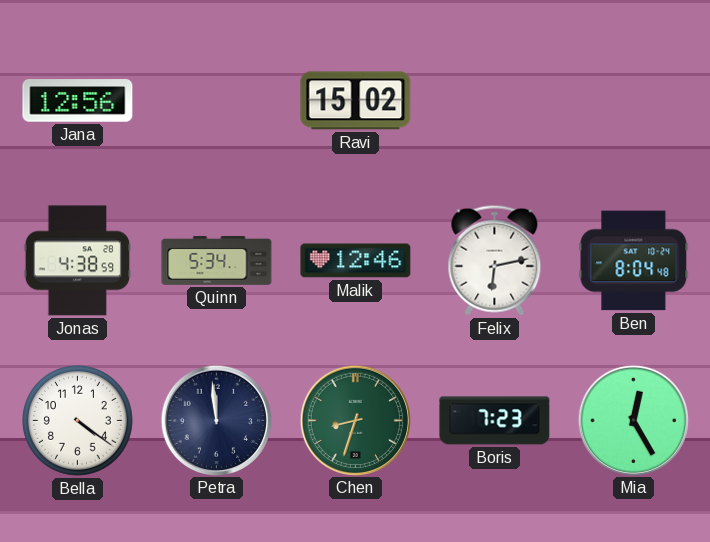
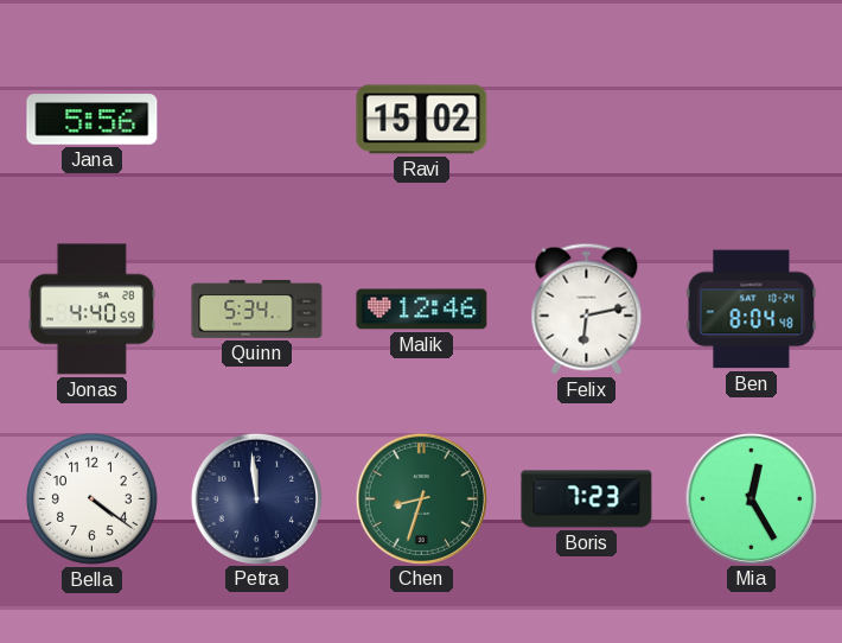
Jana: 12:56 -> 5:56 (93, 120)
Jonas: 4:38 -> 4:40 (93, 310)
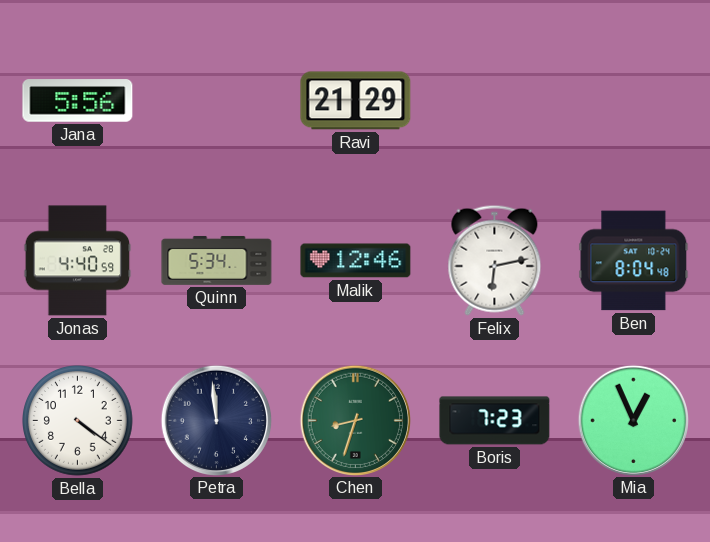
Ravi: 15:02 -> 21:29 (356, 101)
Mia: 12:25 -> 12:56 (633, 420)
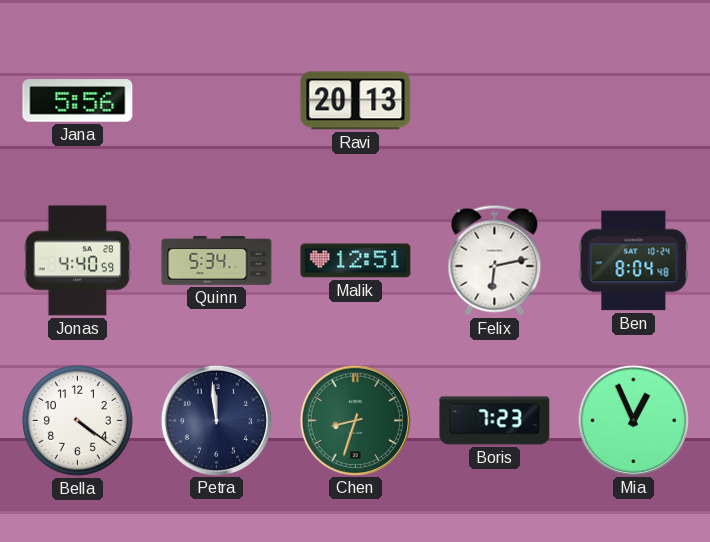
Ravi: 21:29 -> 20:13 (356, 101)
Malik: 12:46 -> 12:51 (356, 261)
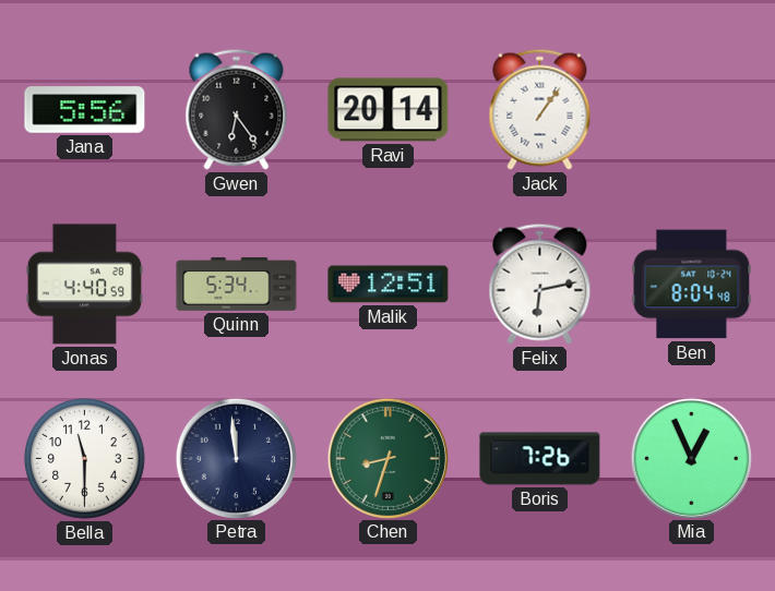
Gwen: none -> 6:24 (237, 109)
Ravi: 20:13 -> 20:14 (389, 110)
Jack: none -> 1:06 (540, 109)
Bella: 4:21 -> 11:30 (85, 459)
Boris: 7:23 -> 7:26 (540, 459)
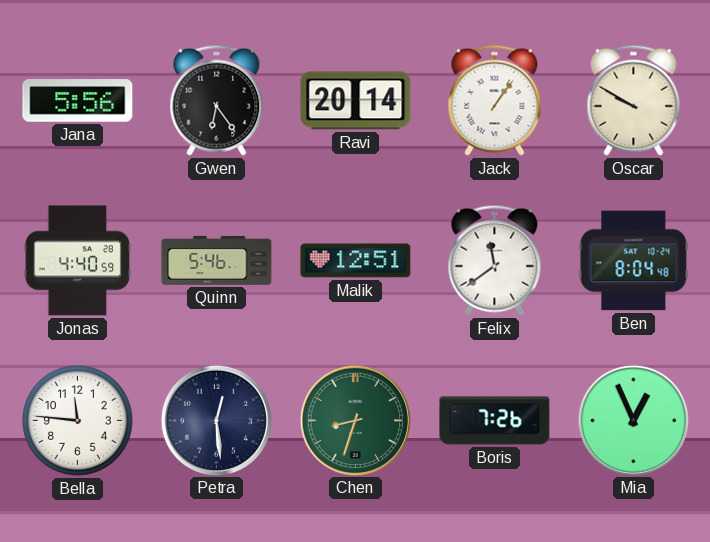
Oscar: none -> 9:50 (634, 100)
Quinn: 5:34 -> 5:46 (217, 261)
Felix: 6:13 -> 11:39 (495, 260)
Bella: 11:30 -> 11:46 (78, 421)
Petra: 11:59 -> 12:29 (216, 420)
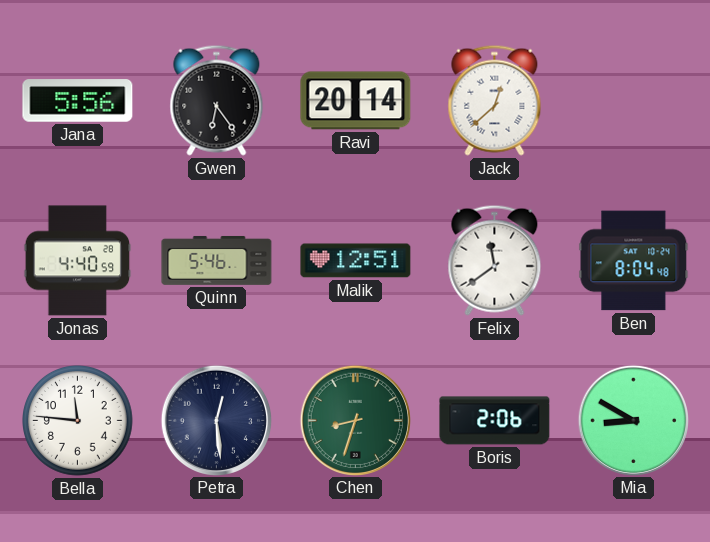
Jack: 1:06 -> 12:38 (495, 100)
Oscar: 9:50 -> none (634, 100)
Boris: 7:26 -> 2:06 (495, 421)
Mia: 12:56 -> 8:50 (633, 420)
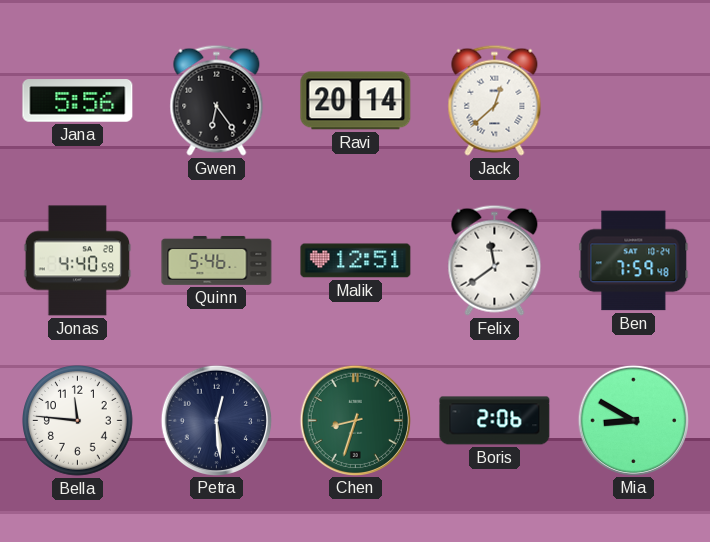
Ben: 8:04 -> 7:59 (634, 261)
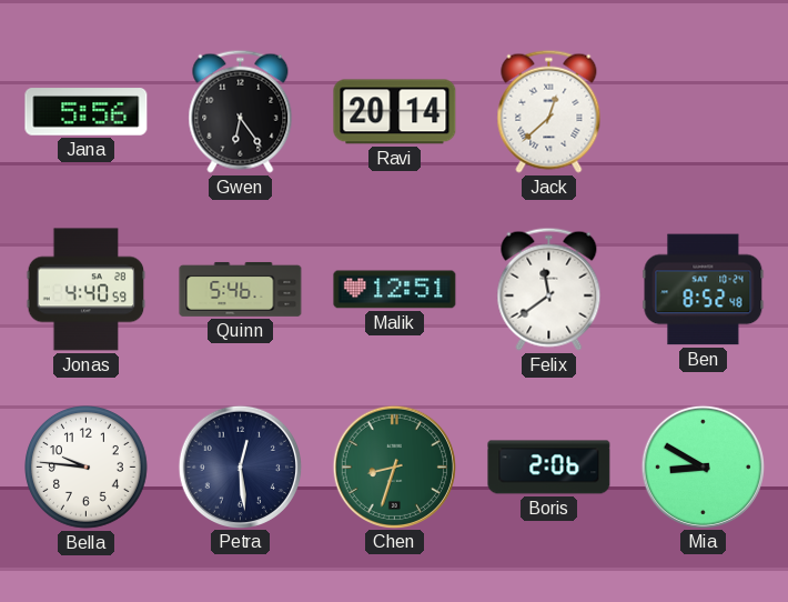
Ben: 7:59 -> 8:52 (704, 290)
Bella: 11:46 -> 9:46 (87, 468)
